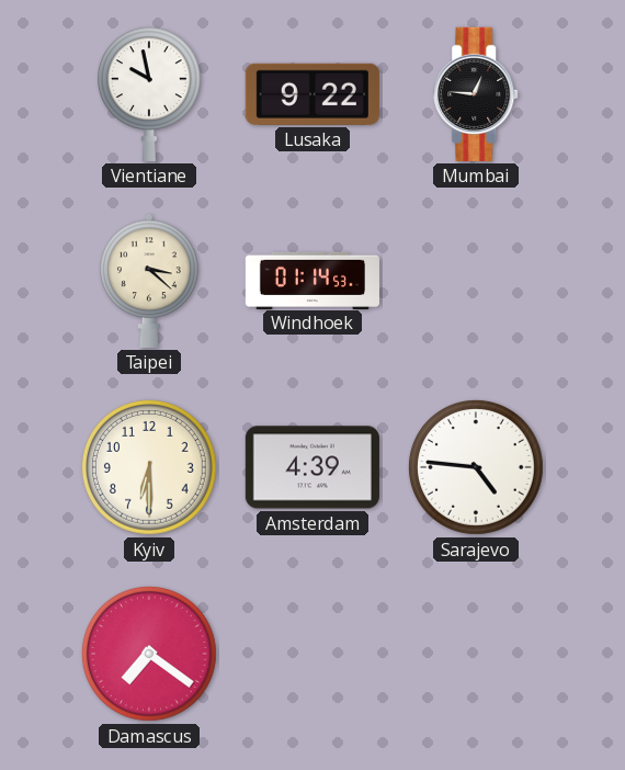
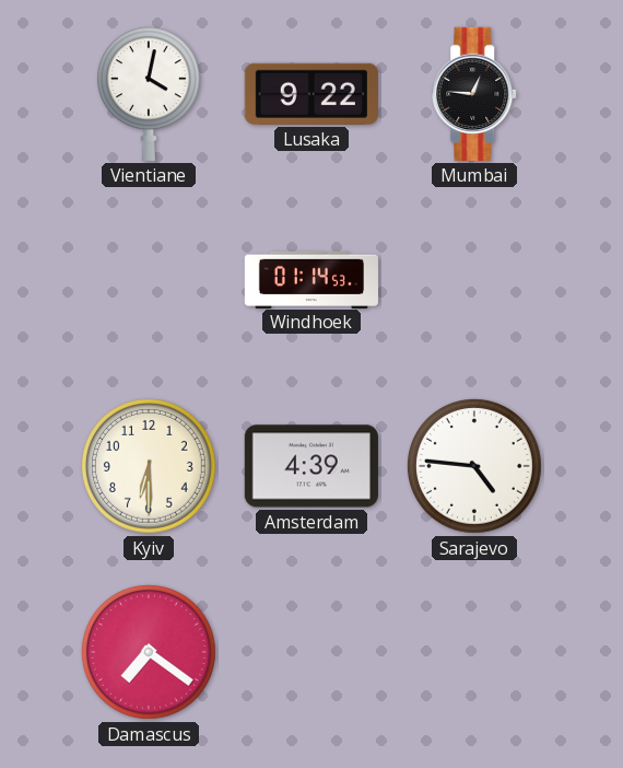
Vientiane: 9:58 -> 4:02 (149, 94)
Taipei: 3:22 -> none (149, 281)
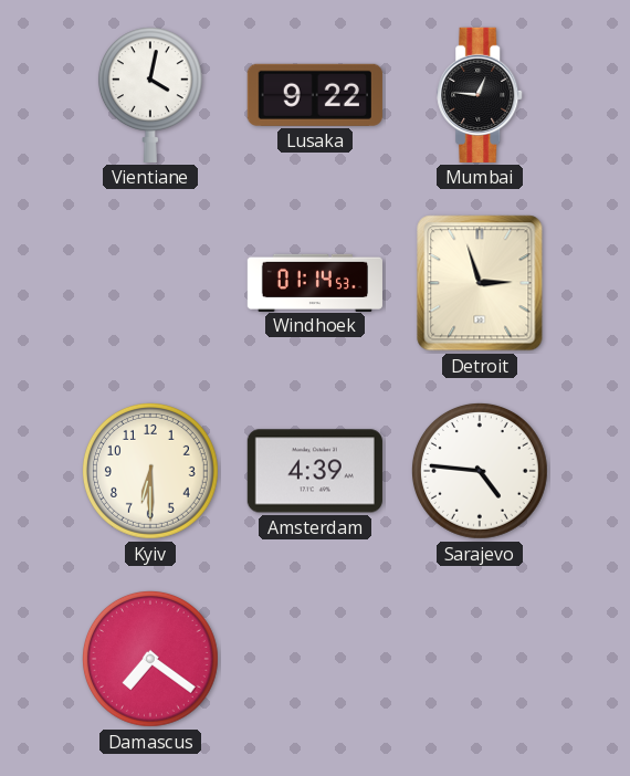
Detroit: none -> 2:57 (480, 283)
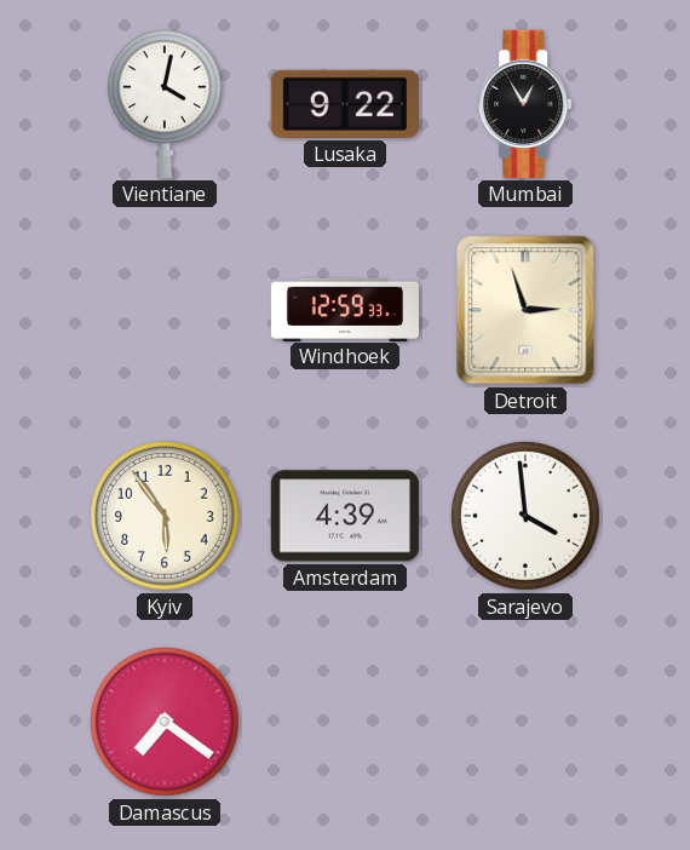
Mumbai: 12:46 -> 12:55 (527, 104)
Windhoek: 01:14 -> 12:59 (345, 309)
Kyiv: 6:30 -> 5:54 (165, 516)
Sarajevo: 4:46 -> 3:59 (525, 516)
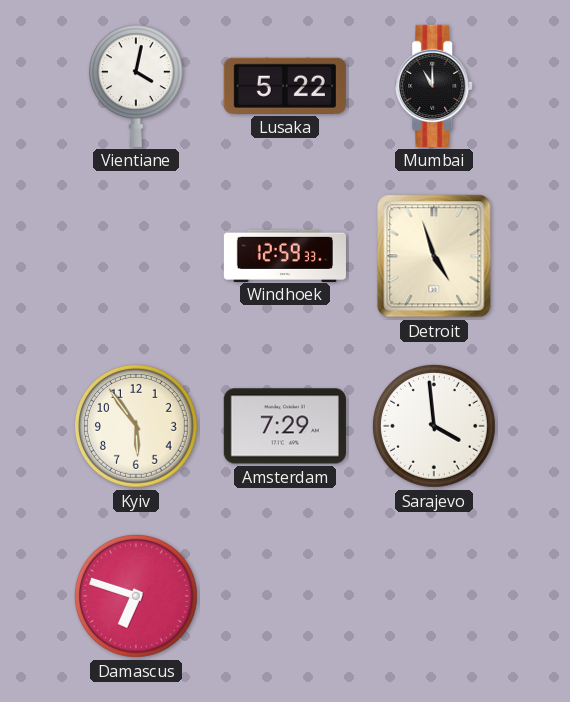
Lusaka: 9:22 -> 5:22 (285, 86)
Mumbai: 12:55 -> 11:00 (435, 86)
Detroit: 2:57 -> 4:57 (434, 256)
Amsterdam: 4:39 -> 7:29 (285, 426)
Damascus: 7:21 -> 6:48 (136, 596)
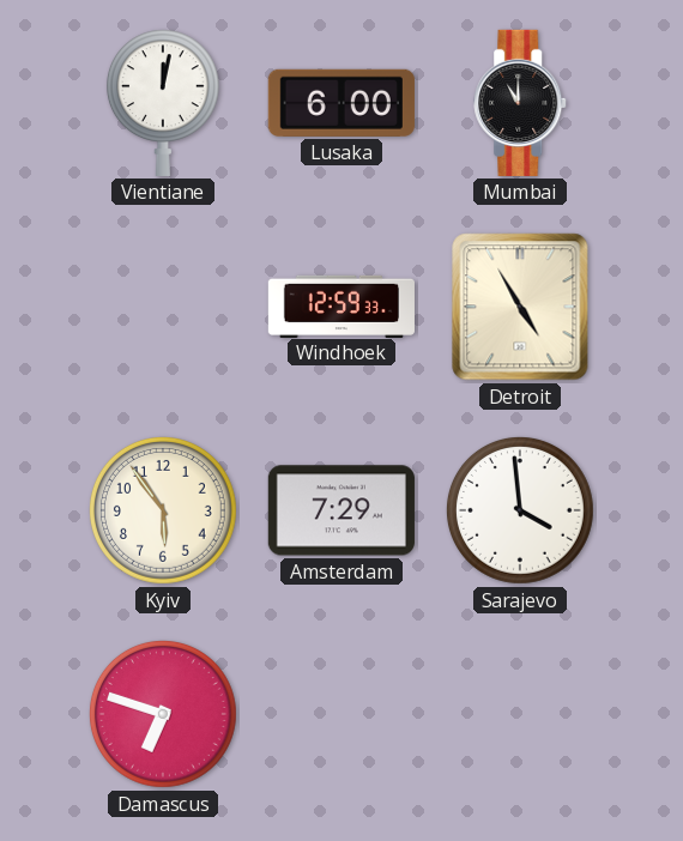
Vientiane: 4:02 -> 12:02 (163, 103)
Lusaka: 5:22 -> 6:00 (341, 103)
Detroit: 4:57 -> 4:55 (520, 307)
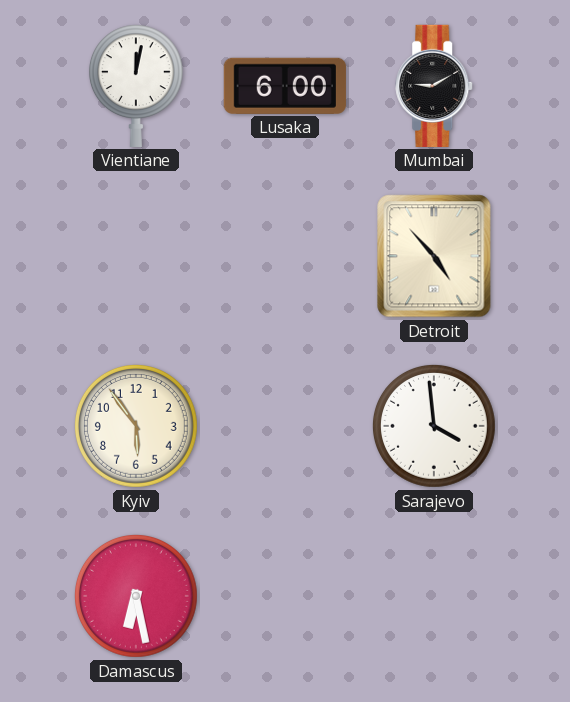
Mumbai: 11:00 -> 9:10 (435, 86)
Windhoek: 12:59 -> none (341, 305)
Detroit: 4:55 -> 4:53 (434, 256)
Amsterdam: 7:29 -> none (341, 510)
Damascus: 6:48 -> 6:28 (136, 596)
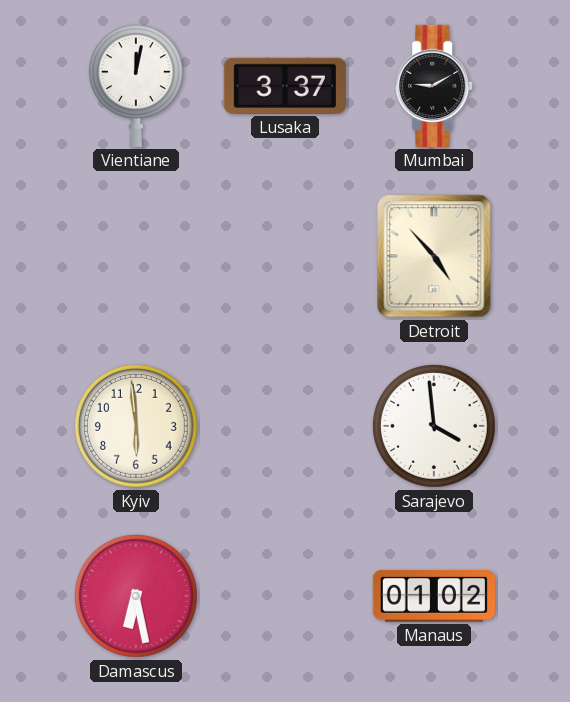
Lusaka: 6:00 -> 3:37 (285, 86)
Kyiv: 5:54 -> 5:59 (136, 426)
Manaus: none -> 01:02 (434, 596)
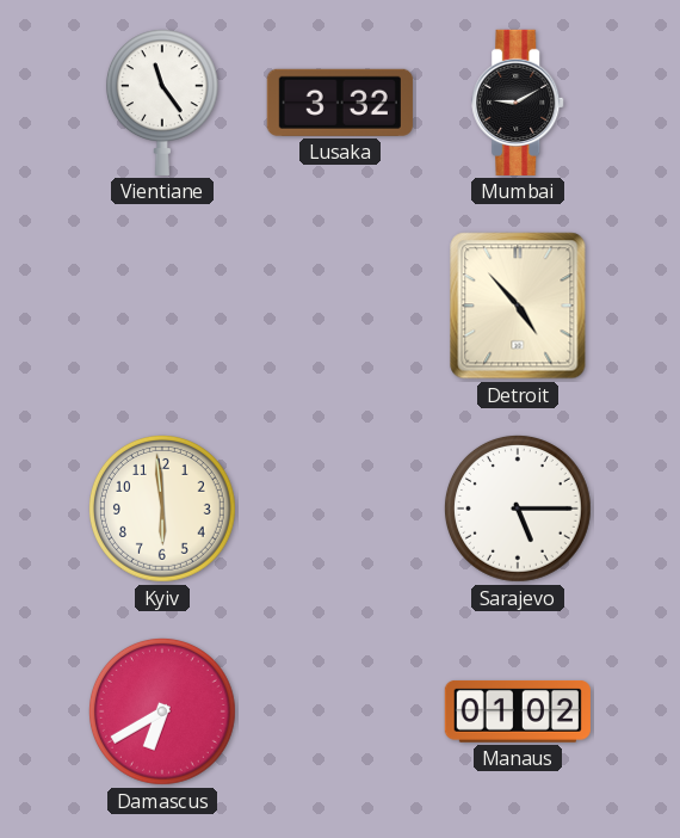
Vientiane: 12:02 -> 11:24 (162, 103)
Lusaka: 3:37 -> 3:32 (340, 103)
Sarajevo: 3:59 -> 5:15 (518, 509)
Damascus: 6:28 -> 6:40 (162, 711)
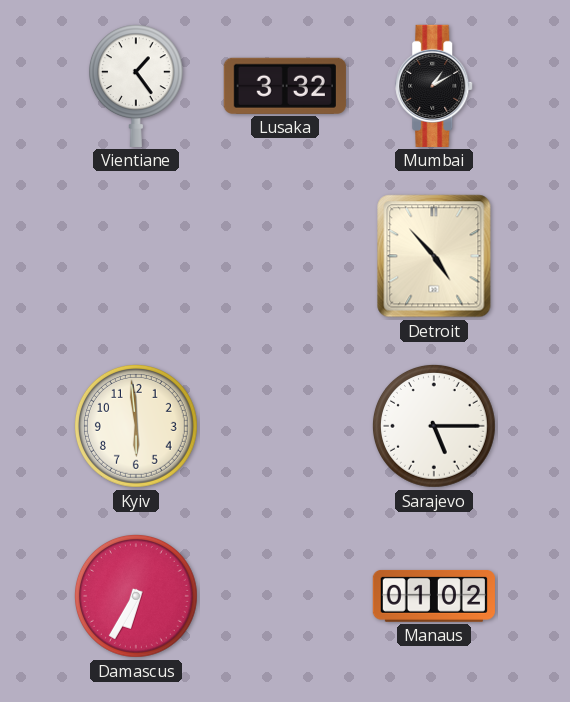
Vientiane: 11:24 -> 1:24 (136, 86)
Mumbai: 9:10 -> 1:10 (435, 86)
Damascus: 6:40 -> 6:35 (136, 596)
